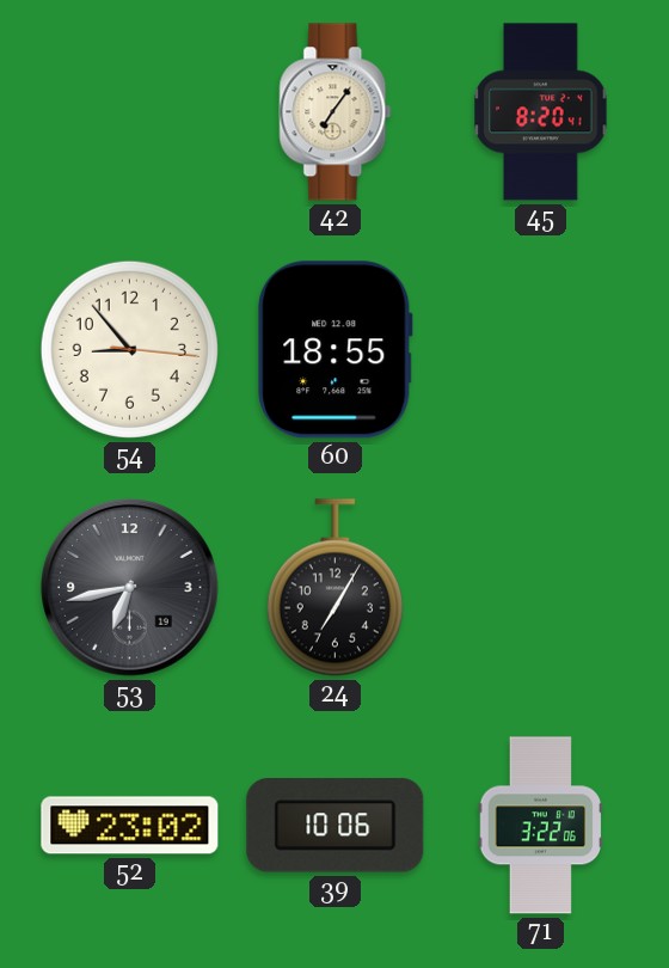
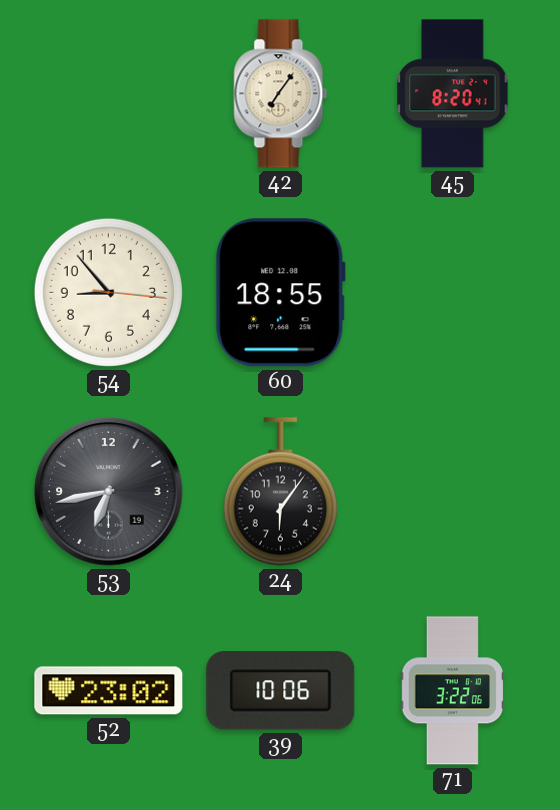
24: 7:05 -> 6:06 (280, 492)
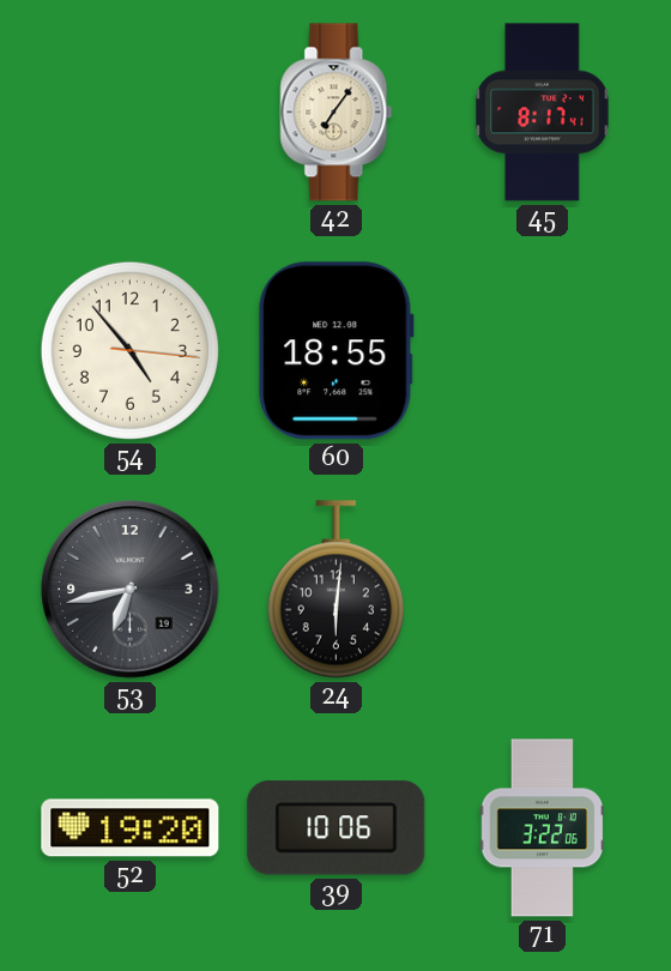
45: 8:20 -> 8:17 (543, 113)
54: 8:53 -> 4:53 (129, 350)
24: 6:06 -> 6:01 (335, 590)
52: 23:02 -> 19:20 (131, 828)
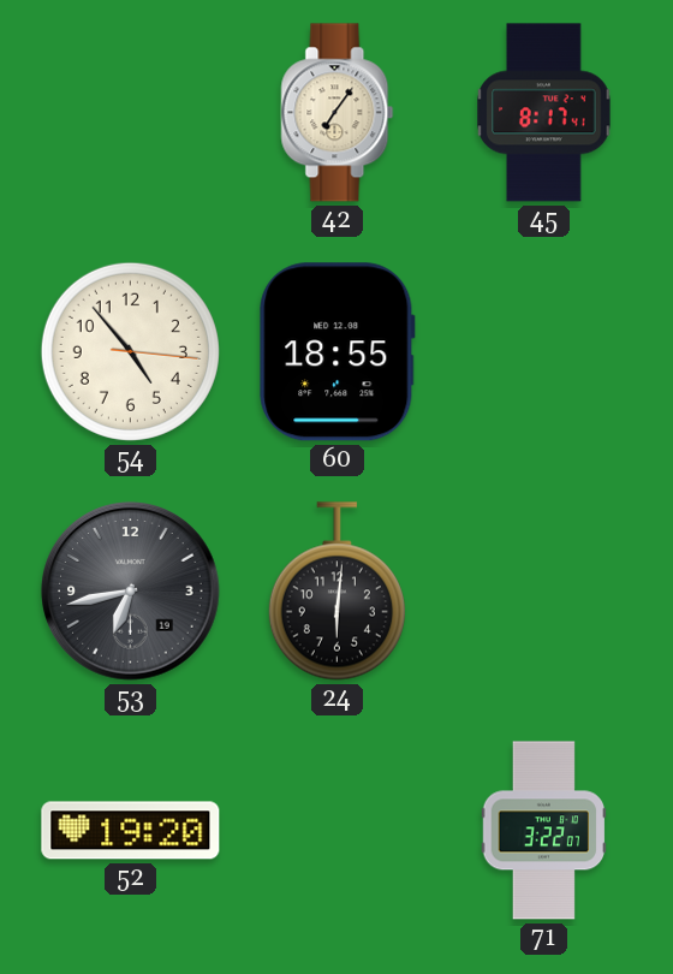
39: 10:06 -> none (337, 828)
71: 3:22:06 -> 3:22:07 (544, 831)
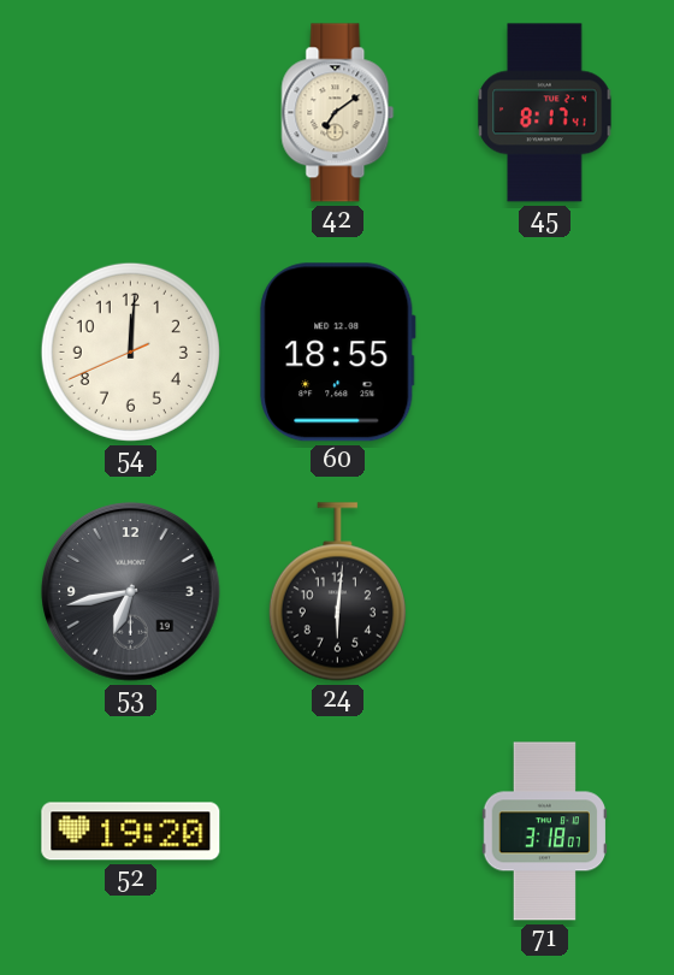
42: 7:06 -> 7:09 (338, 113)
54: 4:53 -> 12:00 (130, 351)
71: 3:22 -> 3:18 (545, 832)
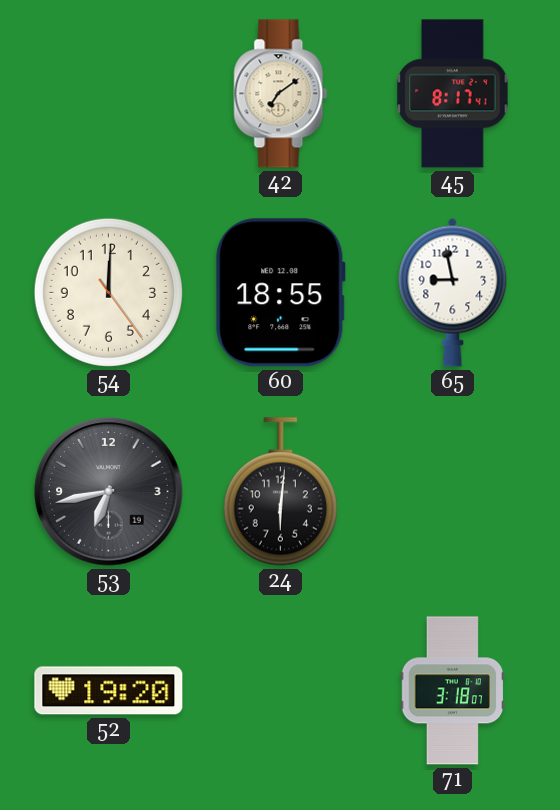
54: 12:00:41 -> 12:00:24 (108, 292)
65: none -> 8:58 (453, 292)
